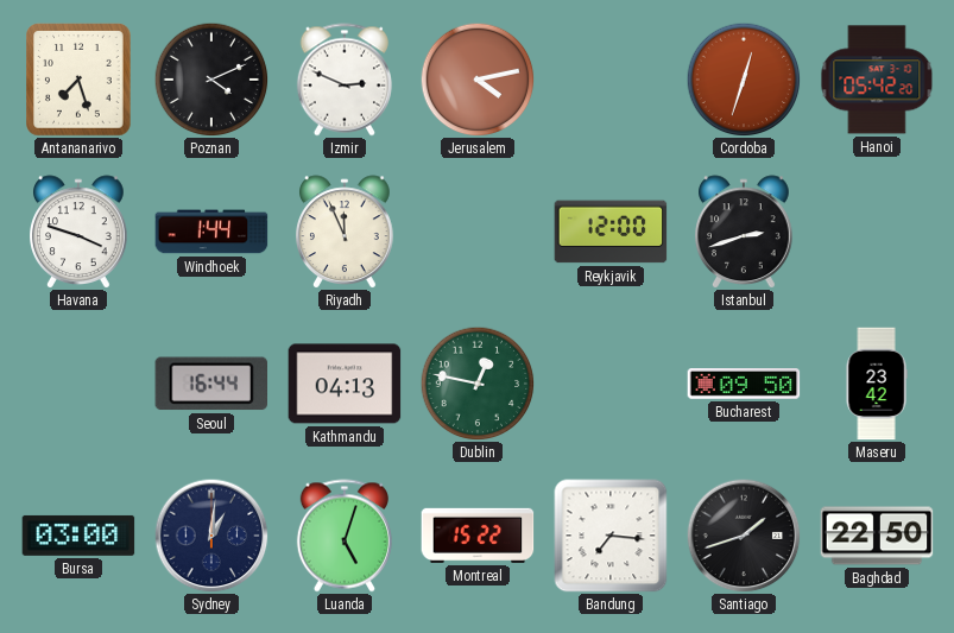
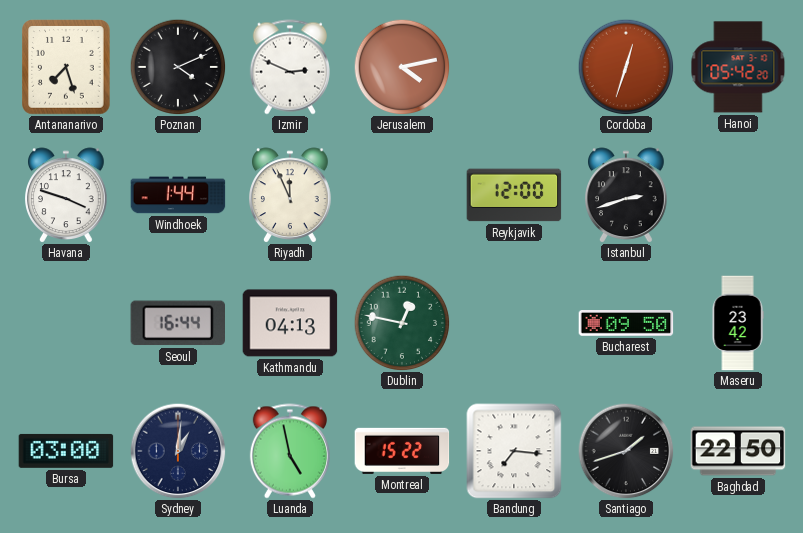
Luanda: 5:03 -> 4:58 (290, 451)
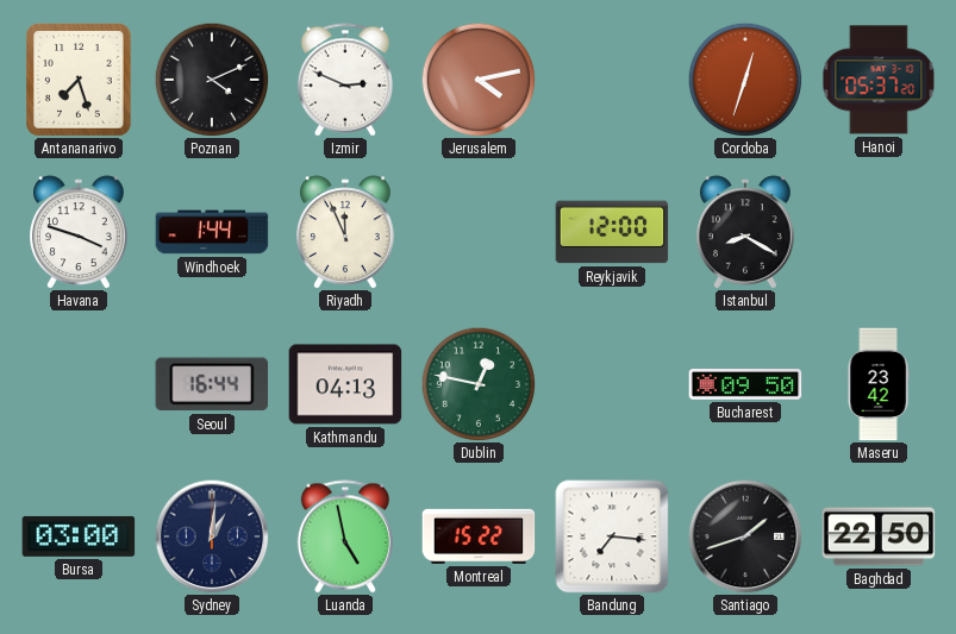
Hanoi: 05:42 -> 05:37 (879, 80)
Istanbul: 2:42 -> 8:20 (746, 232)
